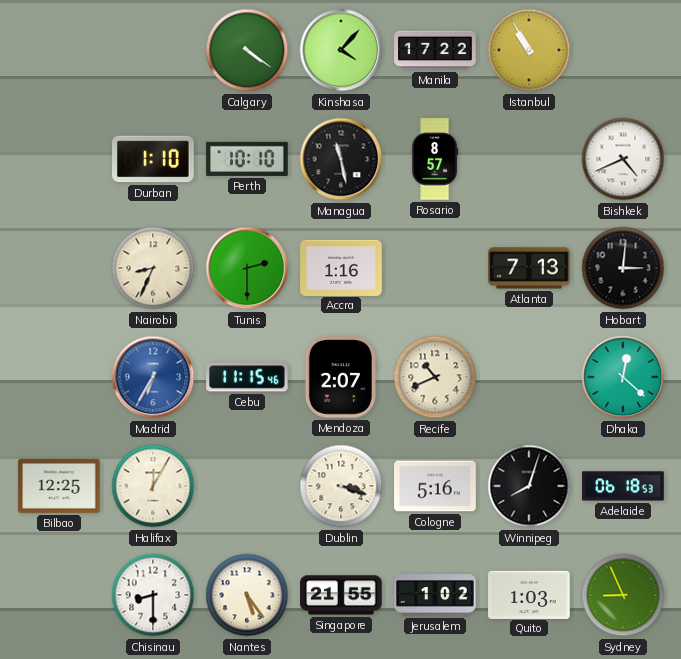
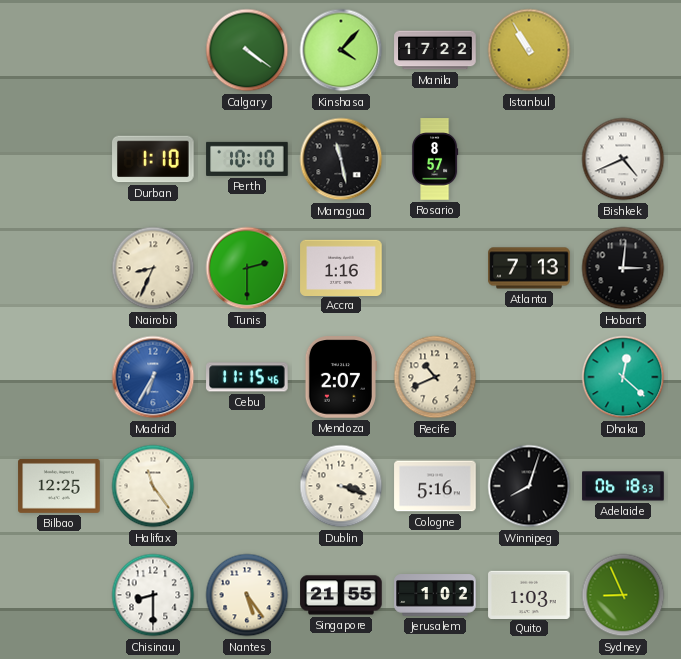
Halifax: 12:05 -> 11:24 (153, 486)
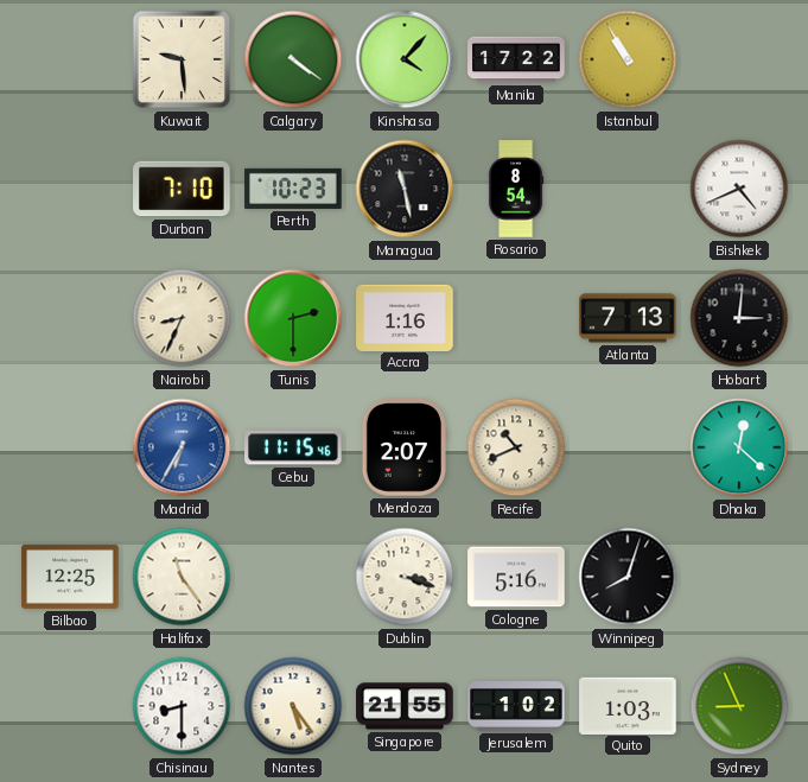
Kuwait: none -> 9:29 (182, 59)
Durban: 1:10 -> 7:10 (182, 189)
Perth: 10:10 -> 10:23 (293, 189)
Rosario: 8:57 -> 8:54 (516, 189)
Adelaide: 06:18 -> none (623, 486)
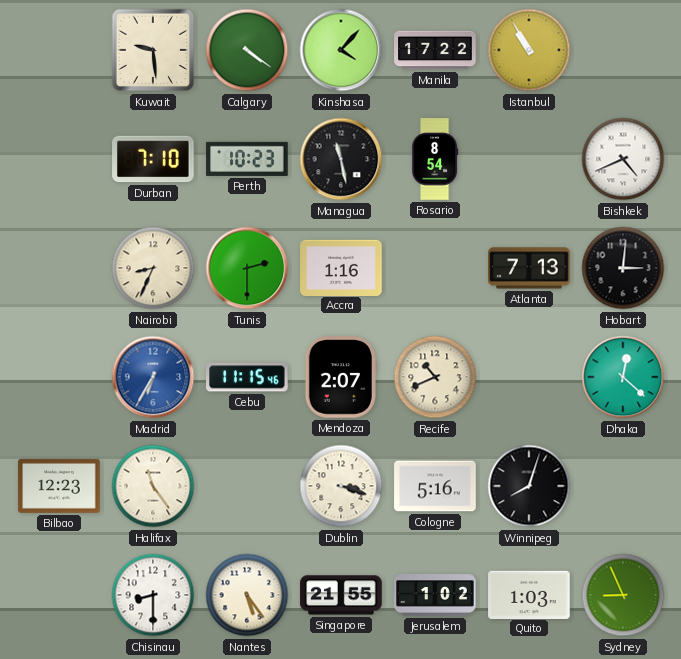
Bilbao: 12:25 -> 12:23 (59, 486)
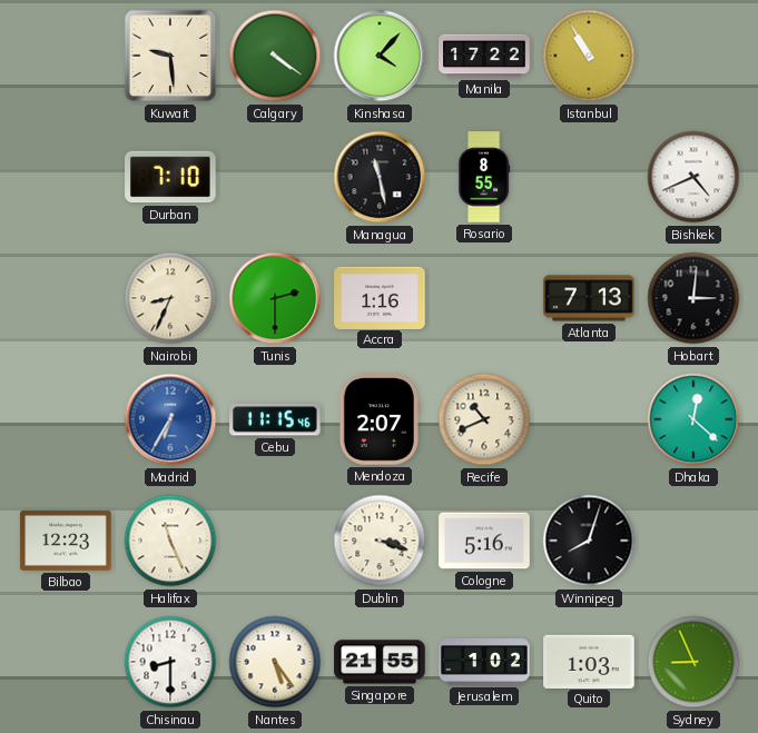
Perth: 10:23 -> none (247, 159)
Rosario: 8:54 -> 8:55 (484, 177)
Halifax: 11:24 -> 11:26 (170, 541)
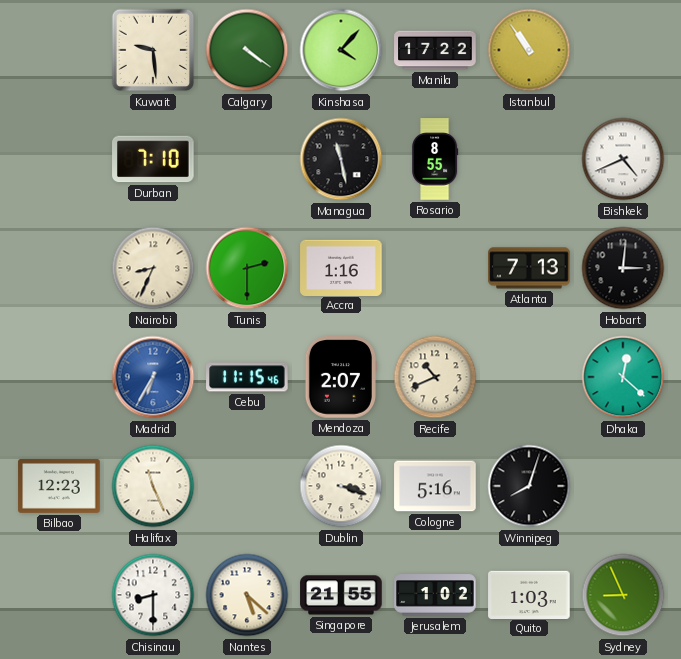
Istanbul: 10:55 -> 10:54 (529, 50)
Nantes: 5:24 -> 5:22 (247, 595)
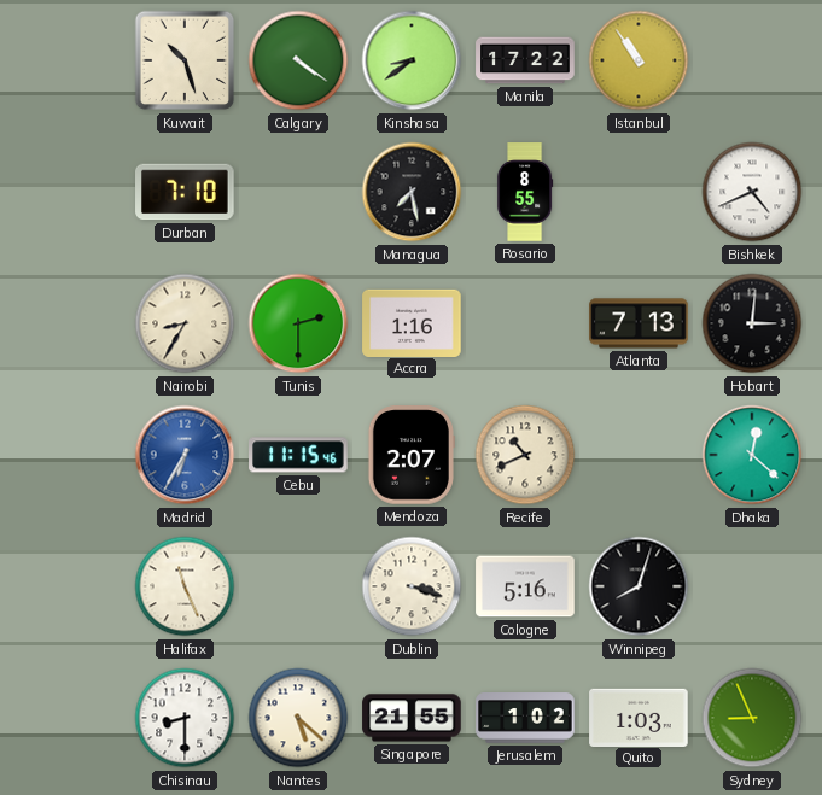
Kuwait: 9:29 -> 10:27 (185, 60)
Kinshasa: 4:07 -> 8:39 (412, 60)
Managua: 11:28 -> 7:28 (412, 192)
Nairobi: 8:34 -> 8:35 (185, 323)
Bilbao: 12:23 -> none (59, 486)
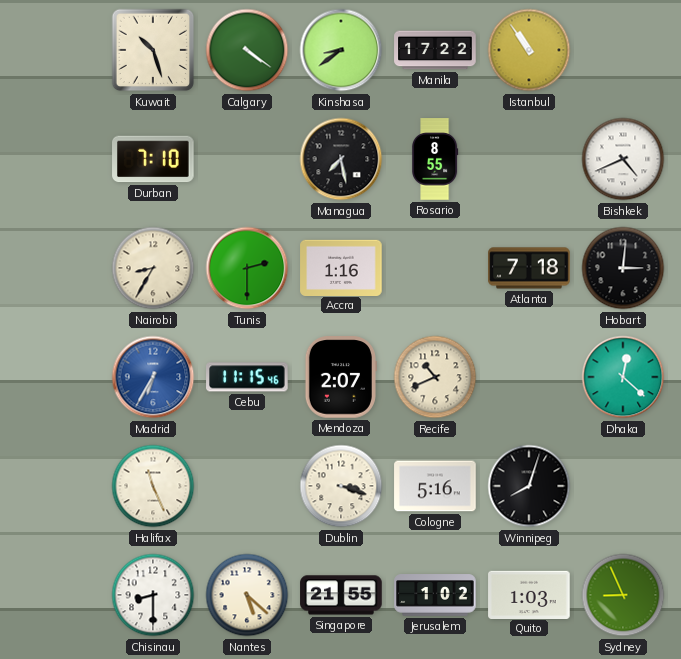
Atlanta: 7:13 -> 7:18 (529, 268)
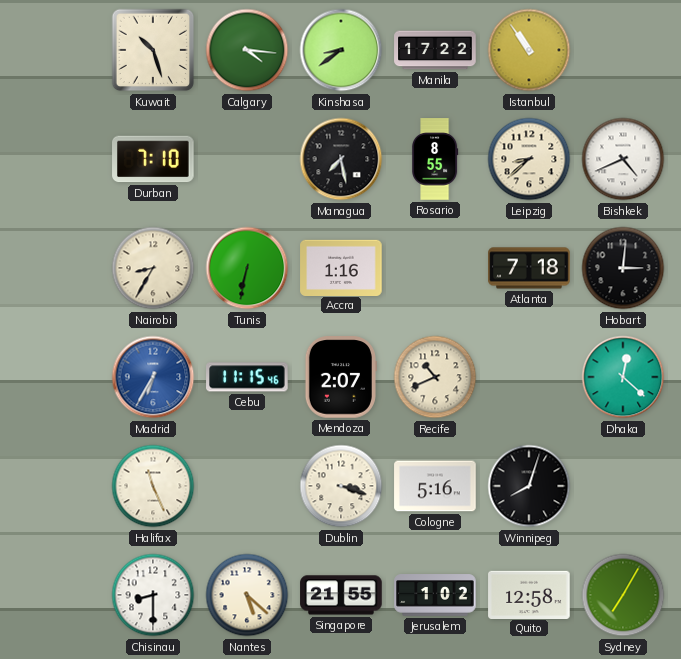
Calgary: 4:21 -> 4:16 (247, 50)
Leipzig: none -> 8:38 (529, 159)
Tunis: 2:30 -> 6:32 (247, 268)
Quito: 1:03 -> 12:58 (529, 594)
Sydney: 8:56 -> 7:05 (623, 595)
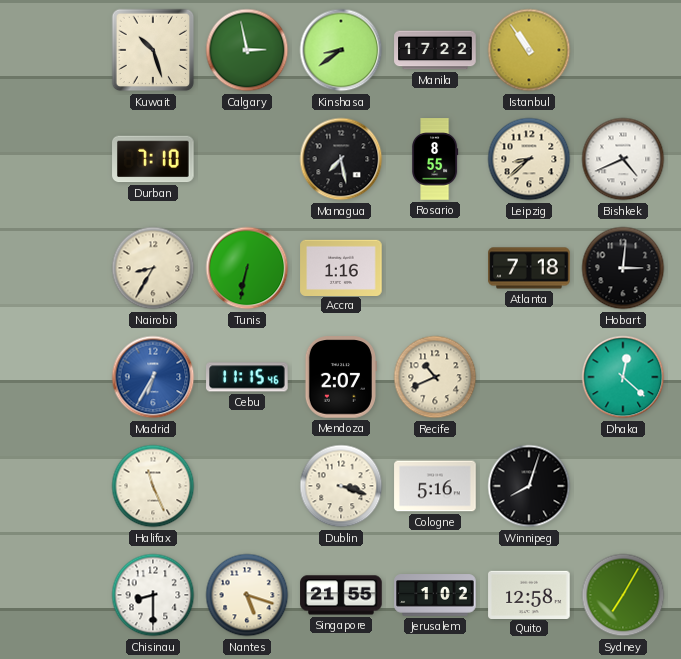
Calgary: 4:16 -> 2:58 (247, 50)
Nantes: 5:22 -> 5:18 (247, 595)
